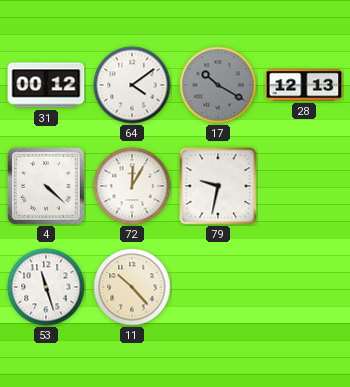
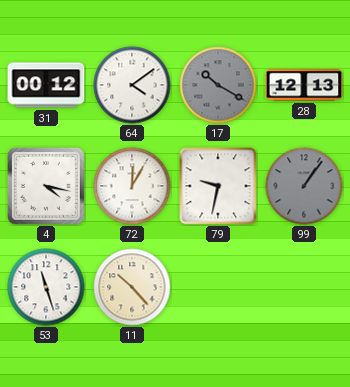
4: 4:22 -> 4:17 (46, 186)
99: none -> 1:06 (304, 186)
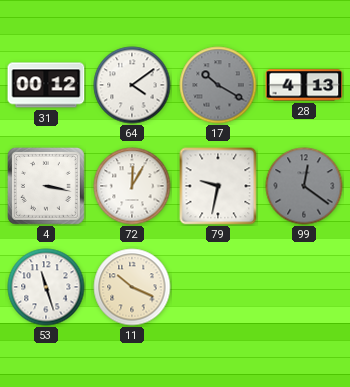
28: 12:13 -> 4:13 (304, 85)
4: 4:17 -> 3:17 (46, 186)
99: 1:06 -> 12:21 (304, 186)
11: 10:23 -> 10:19 (132, 287)
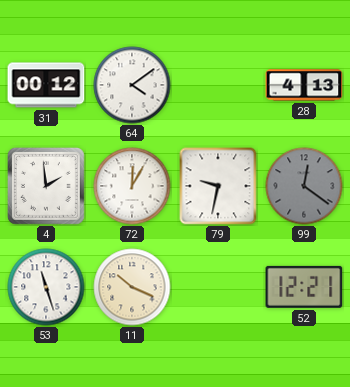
17: 10:20 -> none (218, 85)
4: 3:17 -> 1:59 (46, 186)
52: none -> 12:21 (304, 287)
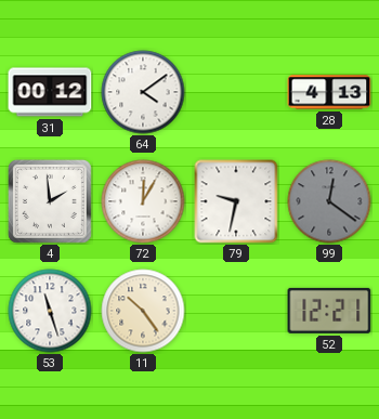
11: 10:19 -> 10:24 (143, 311)
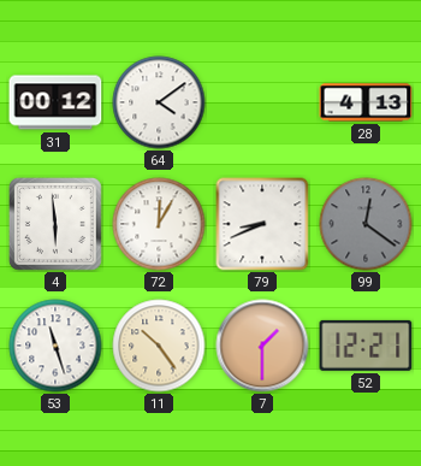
4: 1:59 -> 5:59 (55, 224)
79: 9:32 -> 8:41 (262, 224)
7: none -> 1:30 (262, 346)
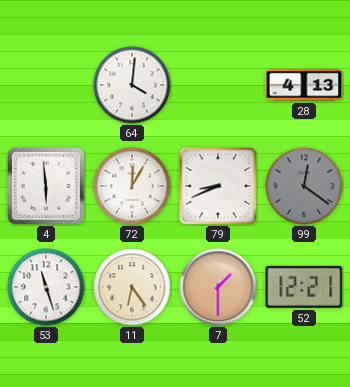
31: 00:12 -> none (55, 102)
64: 4:09 -> 4:01 (132, 85)
11: 10:24 -> 6:24 (132, 287)
